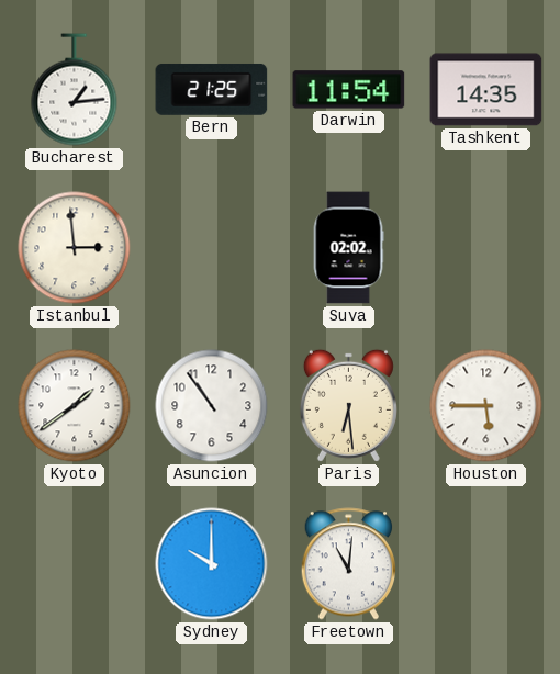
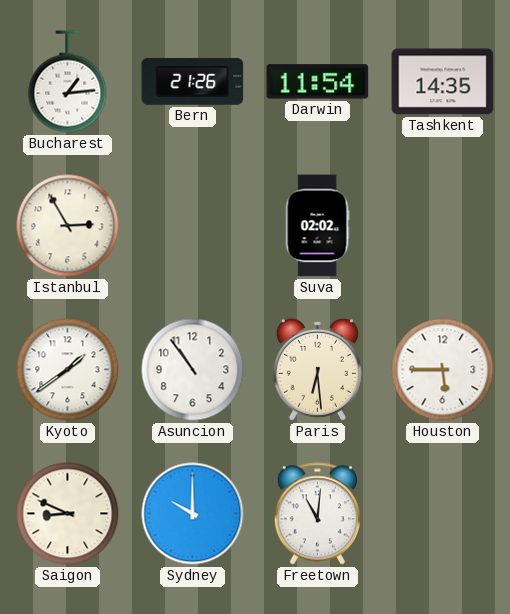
Bern: 21:25 -> 21:26 (193, 81)
Istanbul: 2:59 -> 2:55 (68, 226)
Saigon: none -> 8:49 (68, 514)
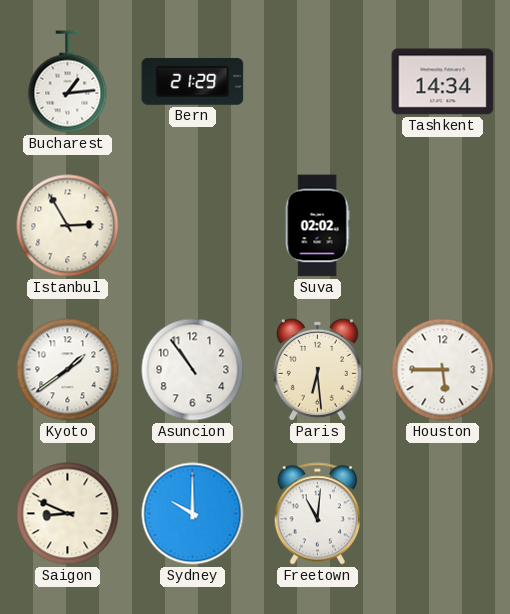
Bern: 21:26 -> 21:29 (193, 81)
Darwin: 11:54 -> none (318, 82)
Tashkent: 14:35 -> 14:34 (443, 82)
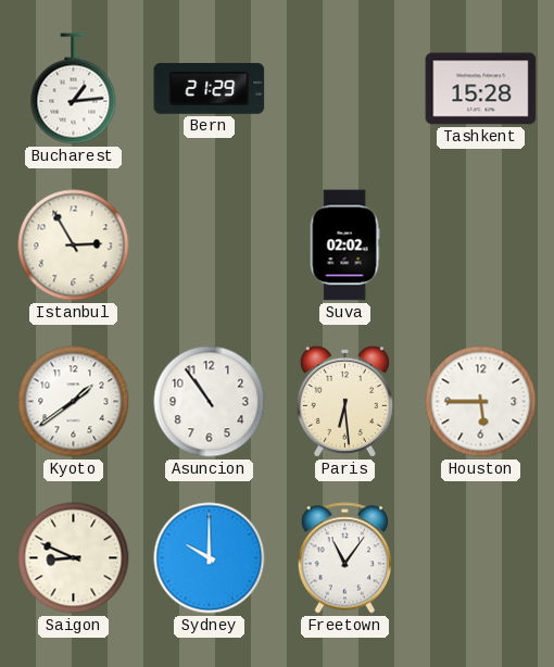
Tashkent: 14:34 -> 15:28 (481, 89)
Freetown: 11:01 -> 11:06 (344, 558)
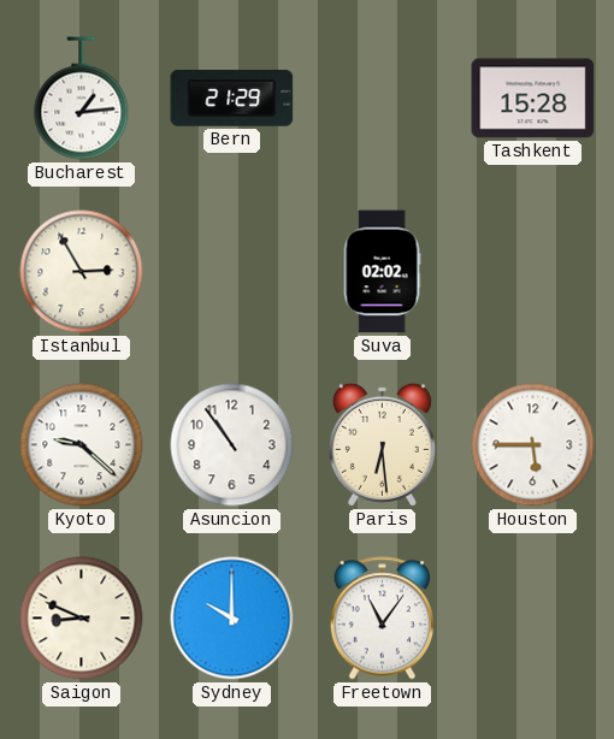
Kyoto: 1:39 -> 9:22 (82, 445)
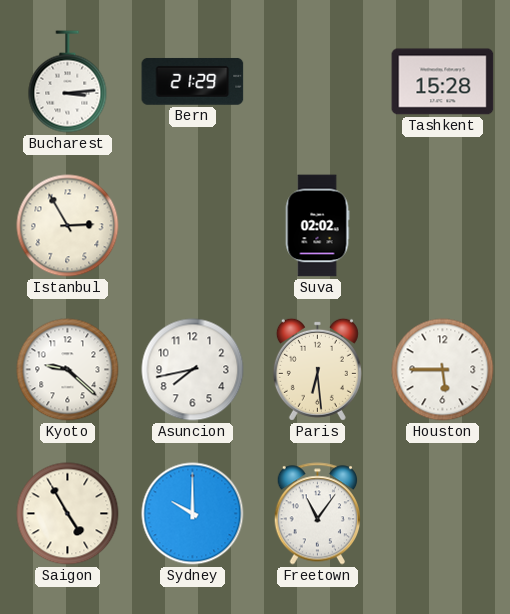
Bucharest: 1:14 -> 3:14 (68, 82)
Asuncion: 10:54 -> 7:43 (193, 370)
Saigon: 8:49 -> 4:55 (68, 514)
